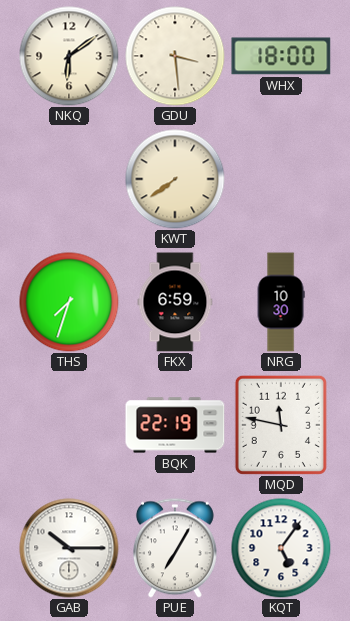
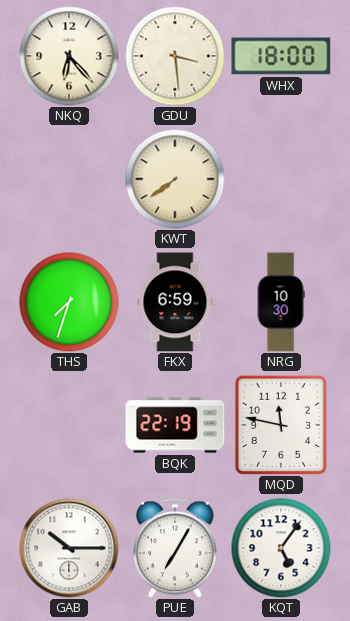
NKQ: 6:09 -> 6:23 (69, 56)
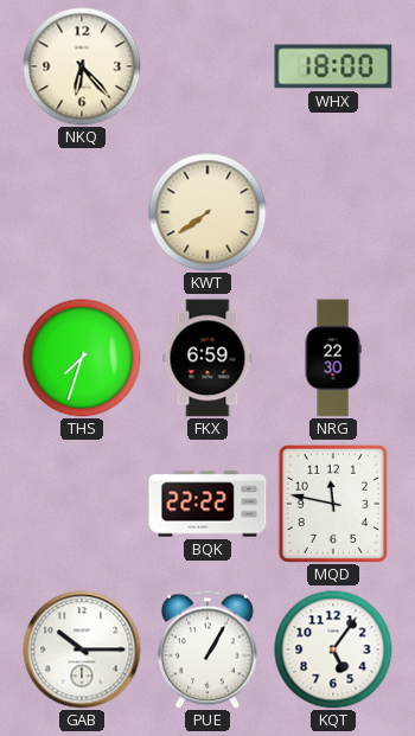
GDU: 3:29 -> none (175, 56)
NRG: 10:30 -> 22:30 (333, 358)
BQK: 22:19 -> 22:22 (207, 504)
PUE: 7:05 -> 1:05 (207, 649)
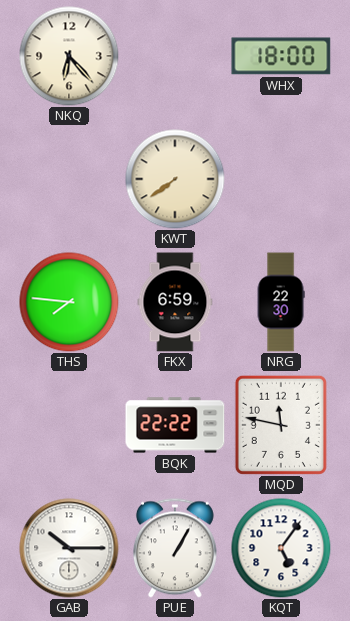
THS: 7:33 -> 7:46 (69, 302)
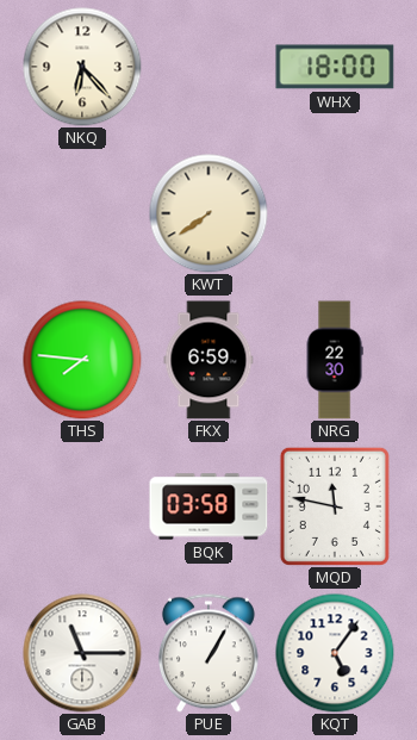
BQK: 22:22 -> 03:58 (208, 506)
GAB: 10:15 -> 11:15 (82, 653)
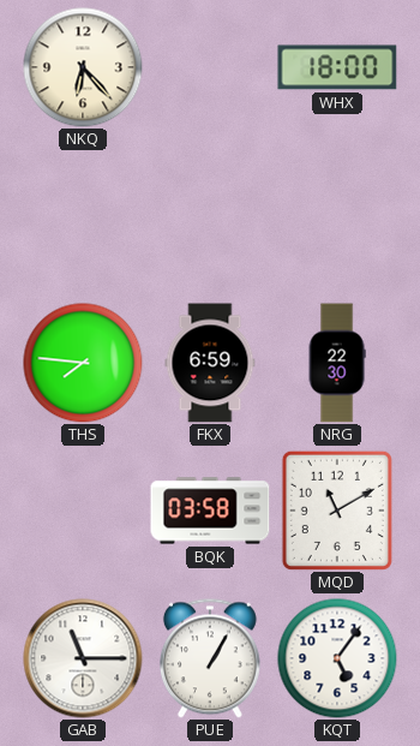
KWT: 7:39 -> none (208, 213)
MQD: 11:47 -> 11:10 (337, 511)
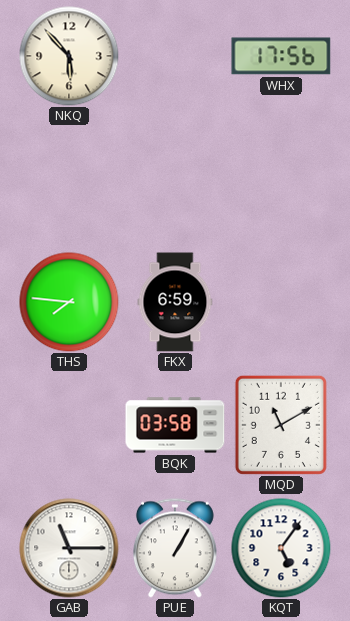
NKQ: 6:23 -> 5:53 (69, 56)
WHX: 18:00 -> 17:56 (281, 56)
NRG: 22:30 -> none (337, 363)
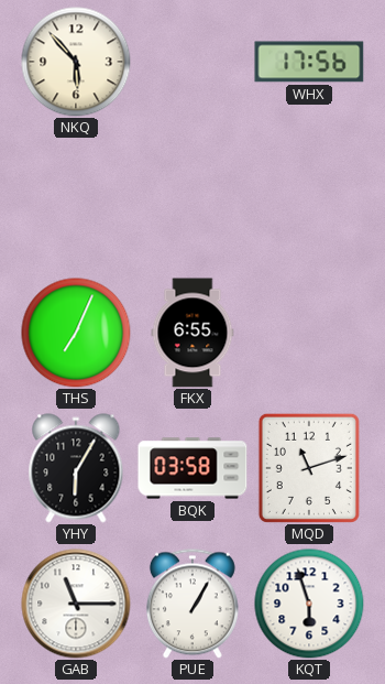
THS: 7:46 -> 7:04 (76, 333)
FKX: 6:59 -> 6:55 (193, 333)
YHY: none -> 6:05 (76, 468)
MQD: 11:10 -> 11:12 (309, 468)
KQT: 5:06 -> 5:57 (309, 604)
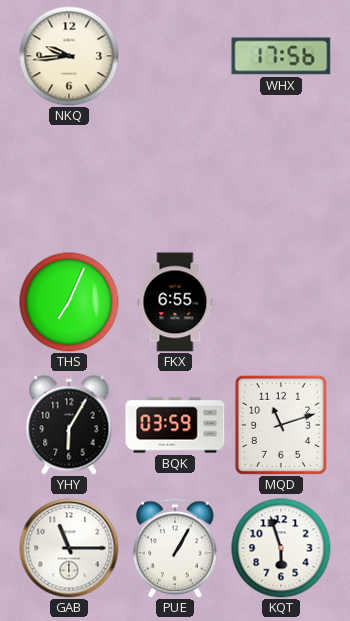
NKQ: 5:53 -> 9:44 (69, 56)
BQK: 03:58 -> 03:59 (175, 425)
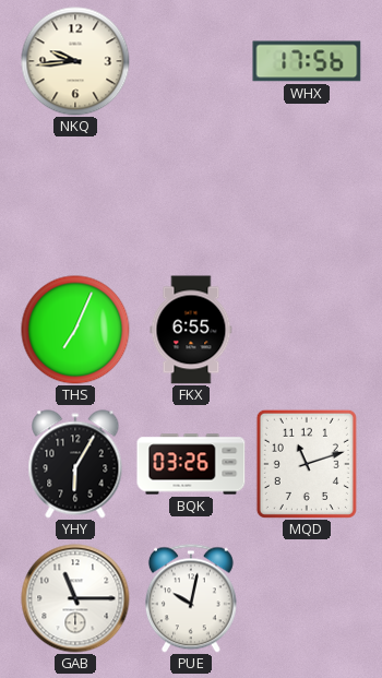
BQK: 03:59 -> 03:26 (191, 464)
PUE: 1:05 -> 10:02 (191, 598)
KQT: 5:57 -> none (281, 548)
